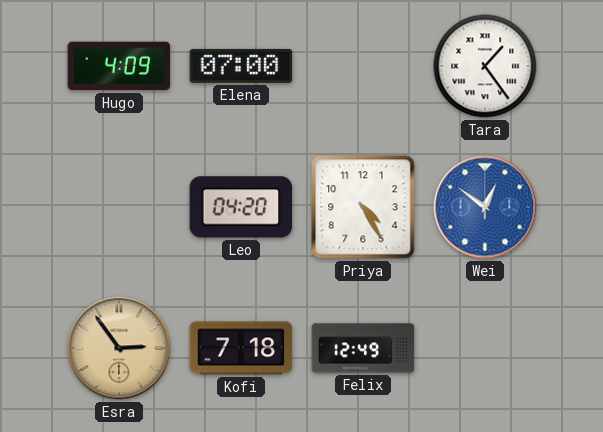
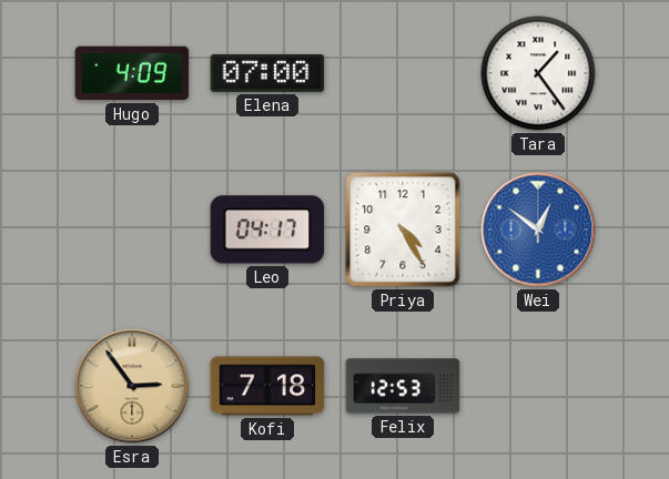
Leo: 04:20 -> 04:17 (267, 230)
Felix: 12:49 -> 12:53 (403, 386)
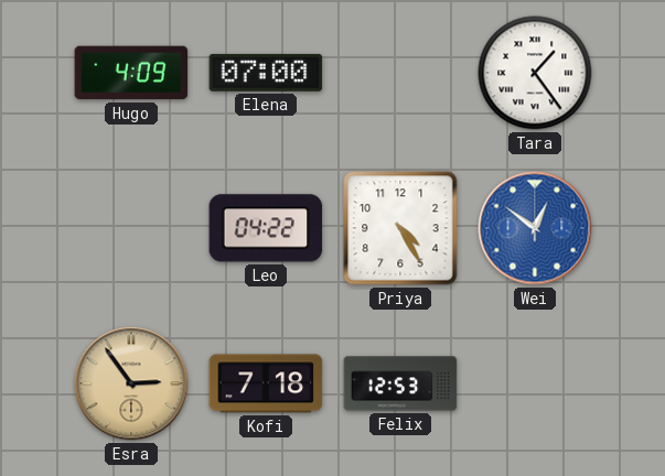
Leo: 04:17 -> 04:22 (266, 228)
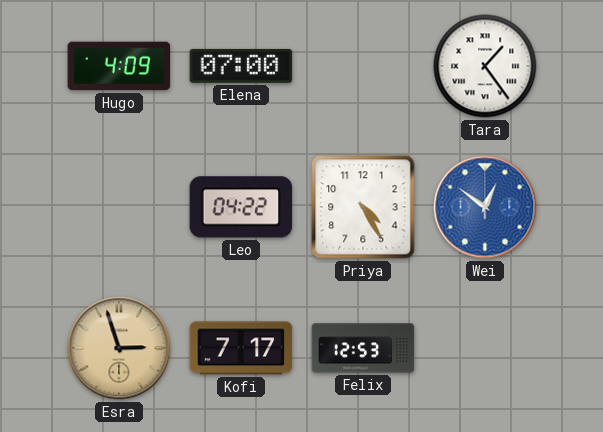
Esra: 2:54 -> 2:57 (119, 348)
Kofi: 7:18 -> 7:17 (241, 348)
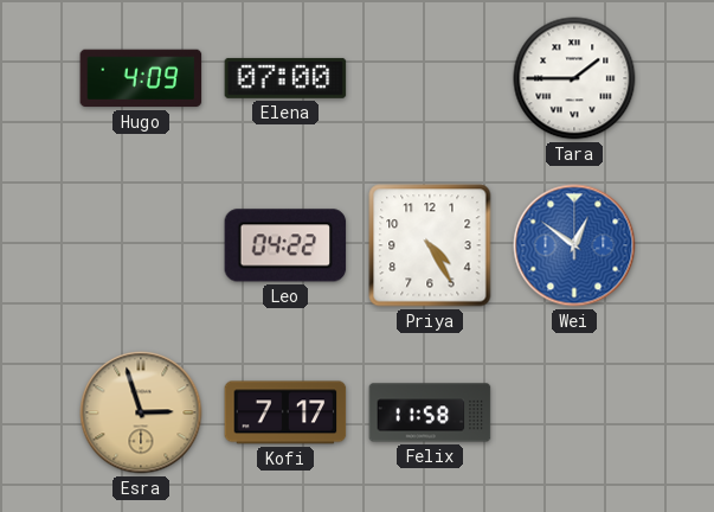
Tara: 1:24 -> 1:45 (574, 78)
Felix: 12:53 -> 11:58 (430, 412)
